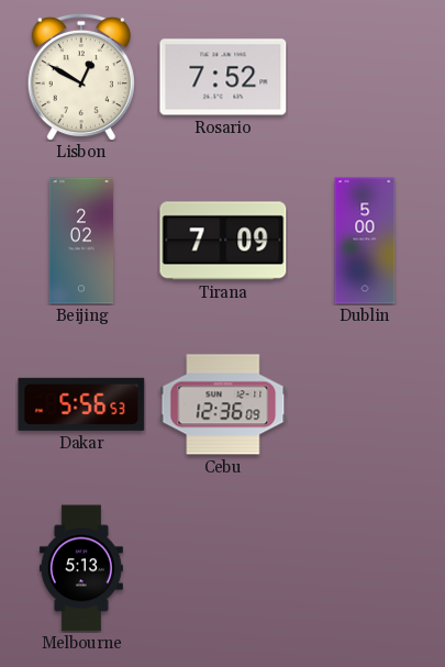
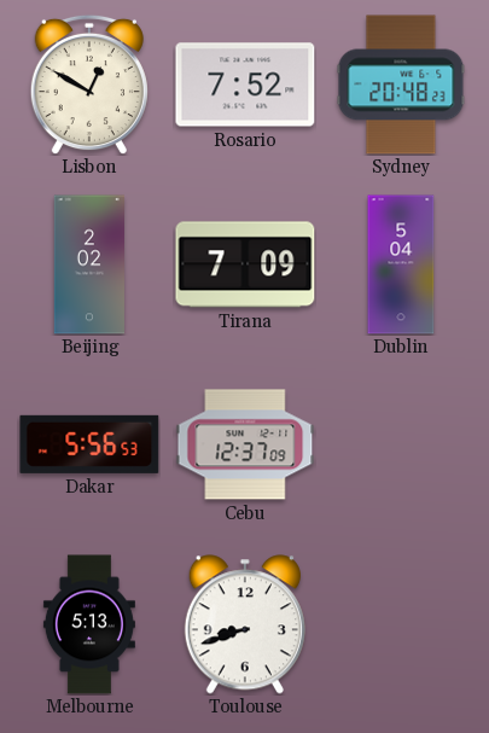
Sydney: none -> 20:48 (401, 85)
Dublin: 5:00 -> 5:04 (401, 264)
Cebu: 12:36 -> 12:37 (245, 444)
Toulouse: none -> 8:42 (245, 624)
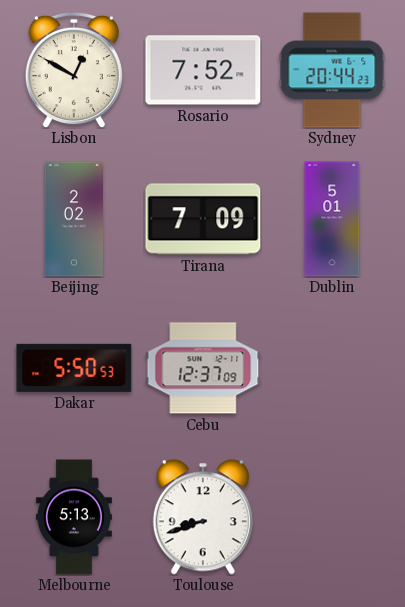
Sydney: 20:48 -> 20:44 (332, 70)
Dublin: 5:04 -> 5:01 (332, 219)
Dakar: 5:56 -> 5:50 (74, 368)
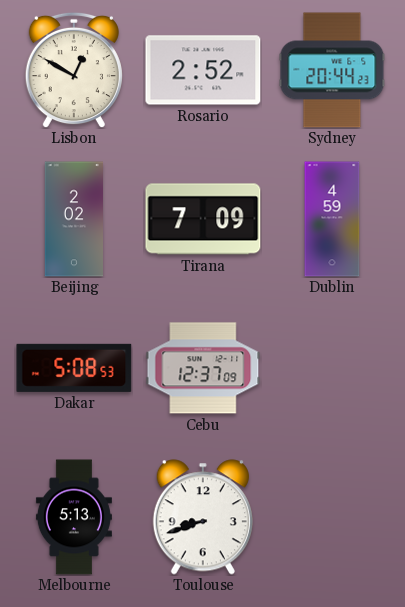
Rosario: 7:52 -> 2:52 (203, 70)
Dublin: 5:01 -> 4:59 (332, 219)
Dakar: 5:50 -> 5:08 (74, 368)
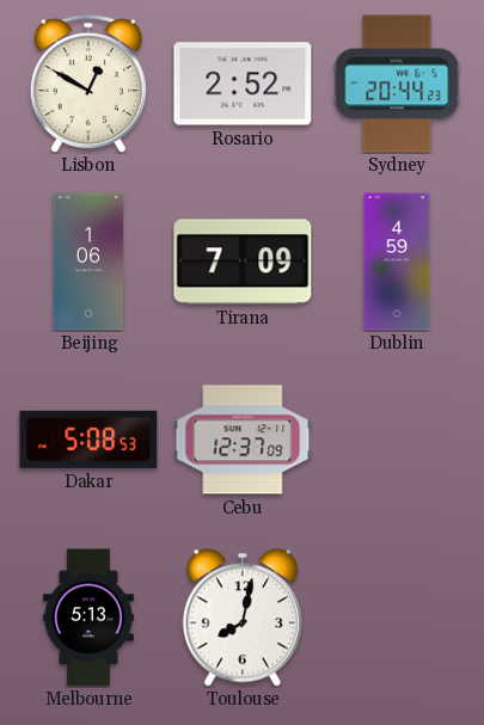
Beijing: 2:02 -> 1:06 (87, 262)
Toulouse: 8:42 -> 8:02 (243, 618)
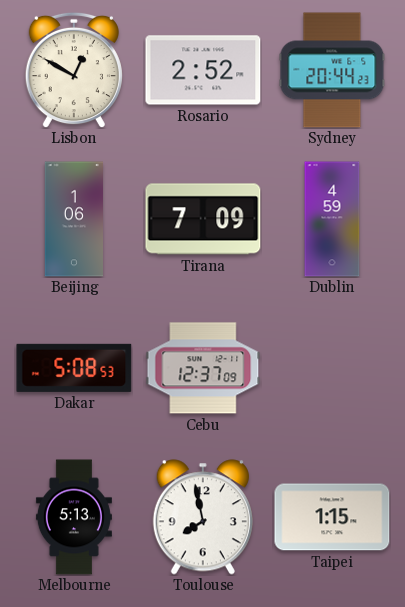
Toulouse: 8:02 -> 7:58 (203, 517)
Taipei: none -> 1:15 (332, 517)
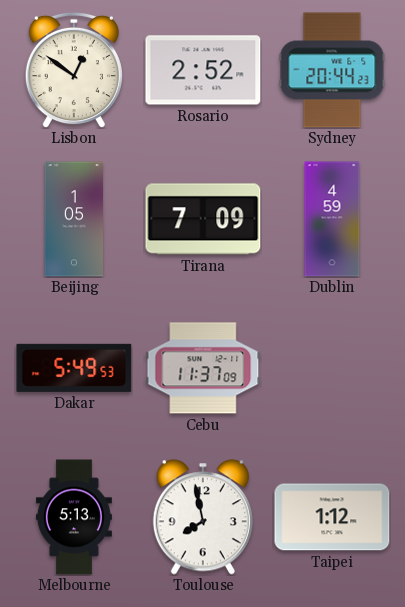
Lisbon: 12:50 -> 12:51 (74, 70)
Beijing: 1:06 -> 1:05 (73, 219)
Dakar: 5:08 -> 5:49 (74, 368)
Cebu: 12:37 -> 11:37 (203, 368)
Taipei: 1:15 -> 1:12 (332, 517)
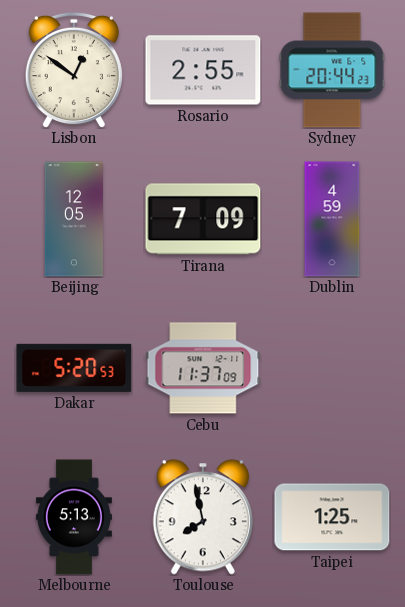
Rosario: 2:52 -> 2:55 (203, 70)
Beijing: 1:05 -> 12:05 (73, 219)
Dakar: 5:49 -> 5:20 (74, 368)
Taipei: 1:12 -> 1:25 (332, 517)
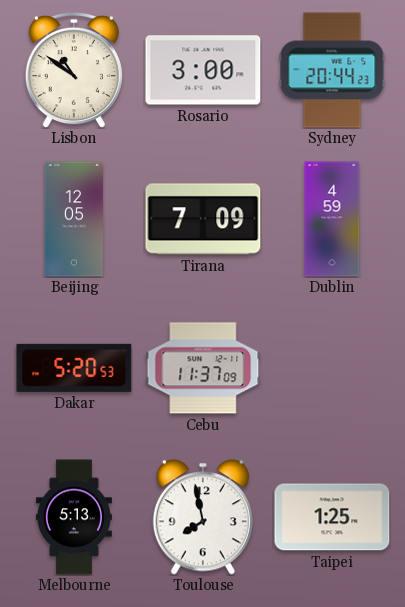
Lisbon: 12:51 -> 10:51 (74, 70)
Rosario: 2:55 -> 3:00 (203, 70)
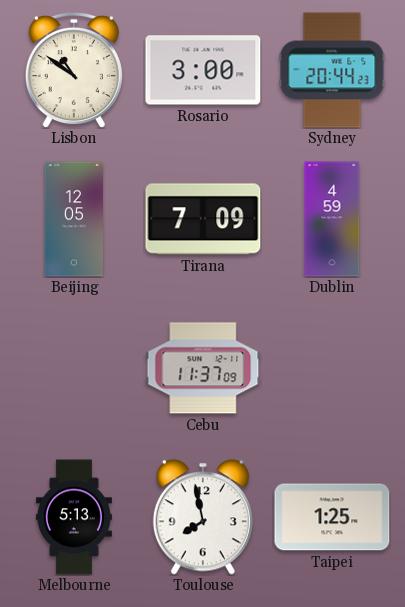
Dakar: 5:20 -> none (74, 368)
